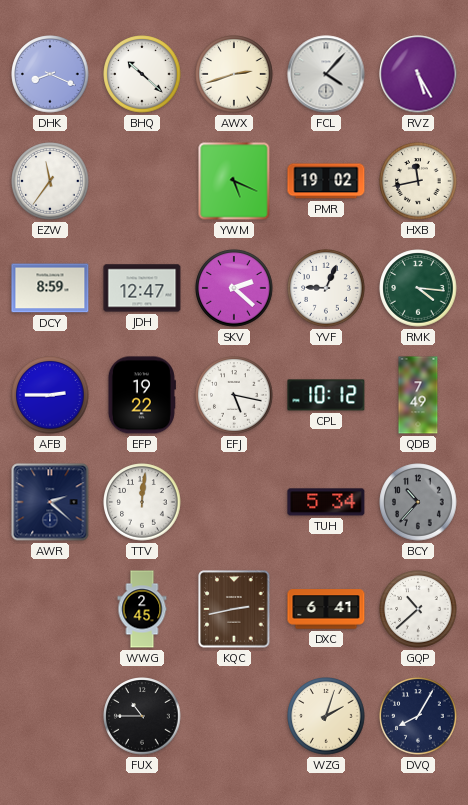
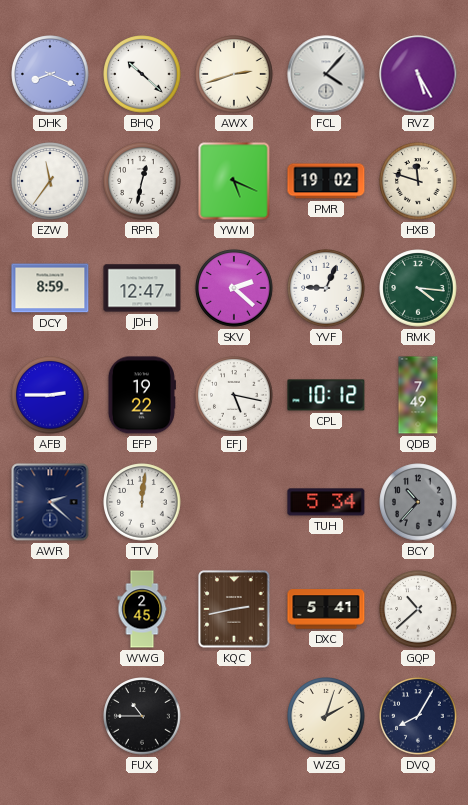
RPR: none -> 12:32 (142, 181)
HXB: 11:43 -> 11:48 (418, 181)
DXC: 6:41 -> 5:41 (326, 609)
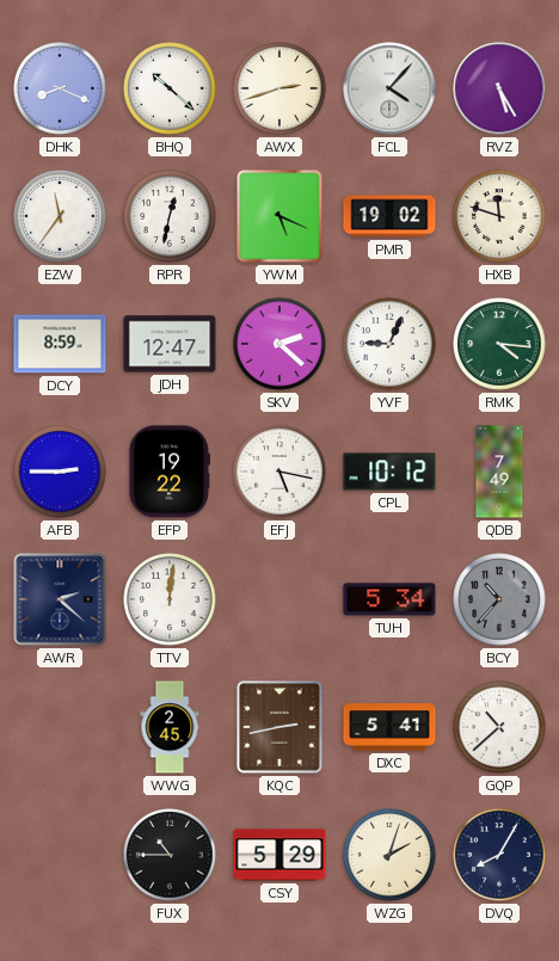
CSY: none -> 5:29 (279, 855)
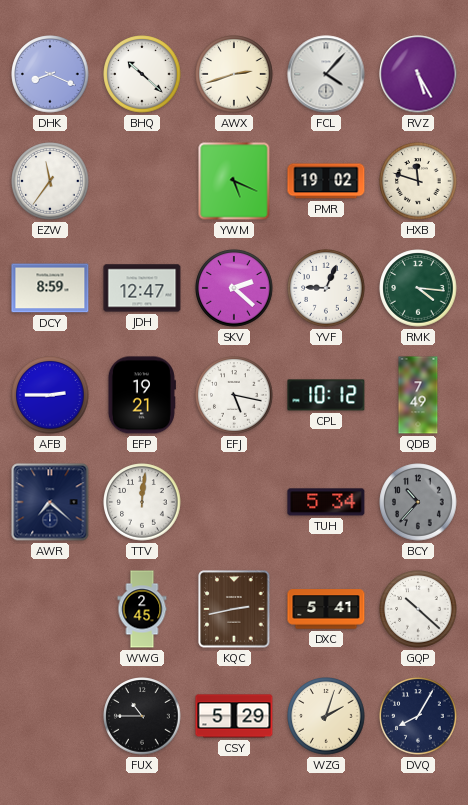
RPR: 12:32 -> none (170, 216)
EFP: 19:22 -> 19:21 (142, 395)
AWR: 2:22 -> 7:22 (50, 502)
GQP: 10:38 -> 10:22 (418, 609)
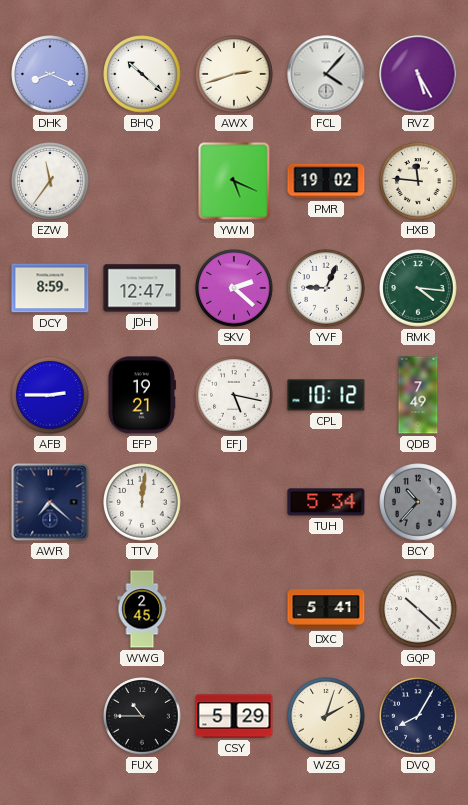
HXB: 11:48 -> 11:46 (418, 181)
KQC: 2:43 -> none (234, 609)
